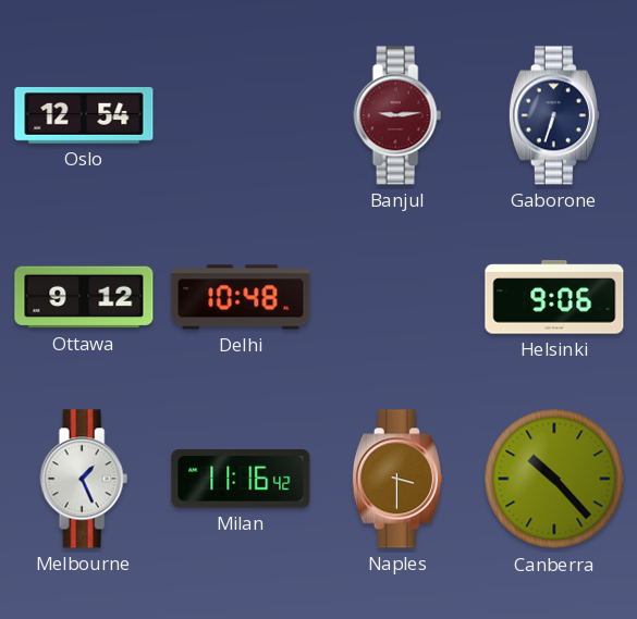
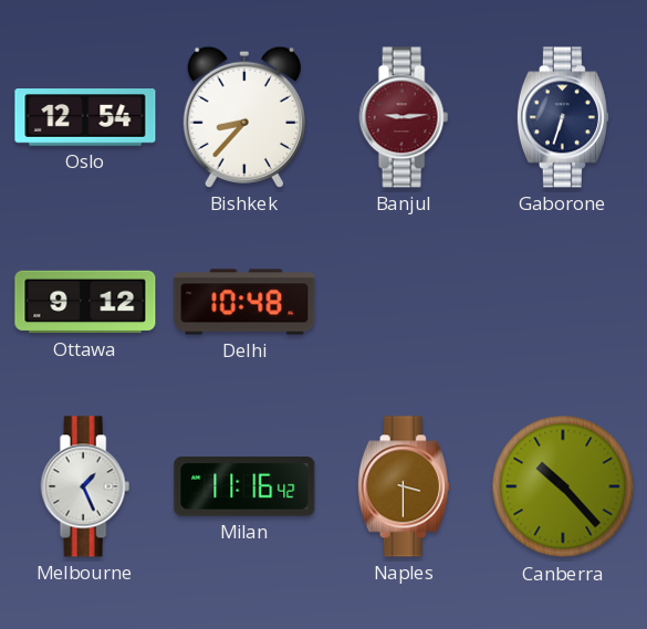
Bishkek: none -> 8:37 (244, 117)
Helsinki: 9:06 -> none (554, 297)
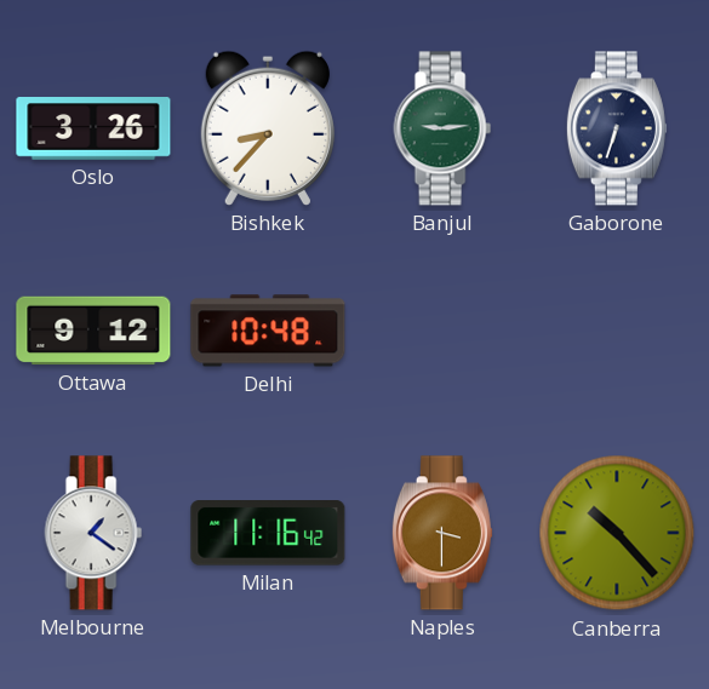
Oslo: 12:54 -> 3:26 (93, 128)
Banjul dial: burgundy -> green (442, 128)
Melbourne: 1:26 -> 1:21 (93, 533)
